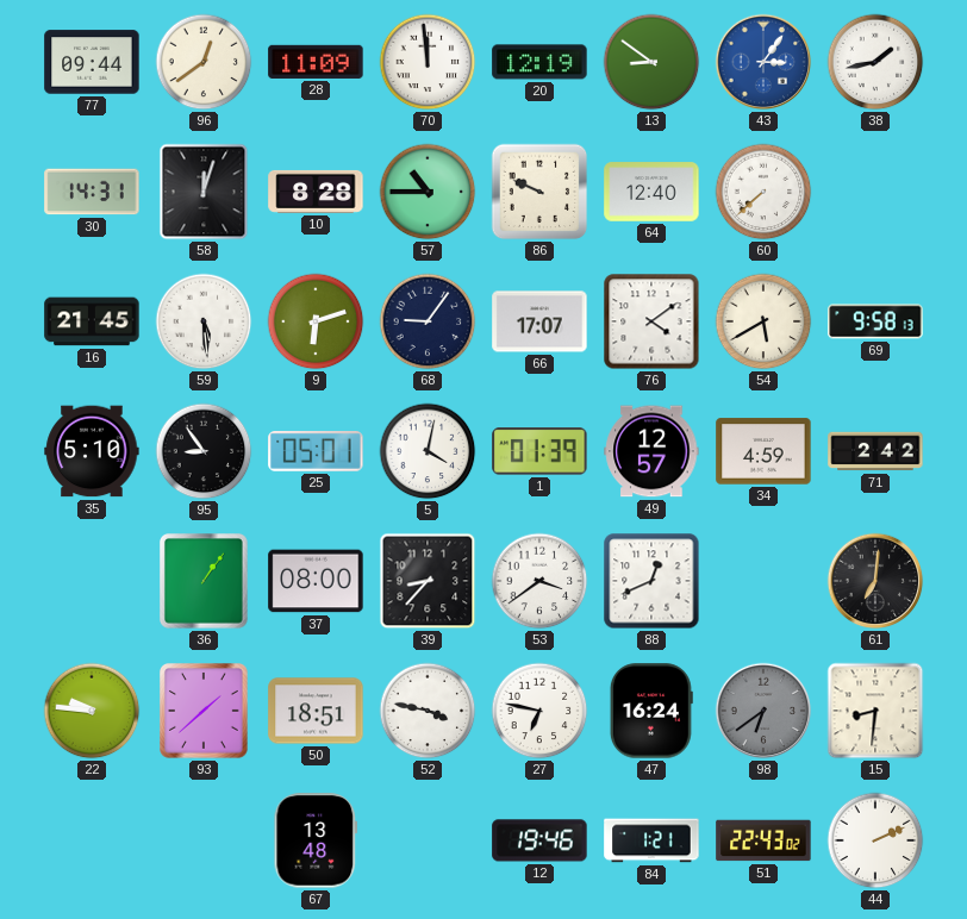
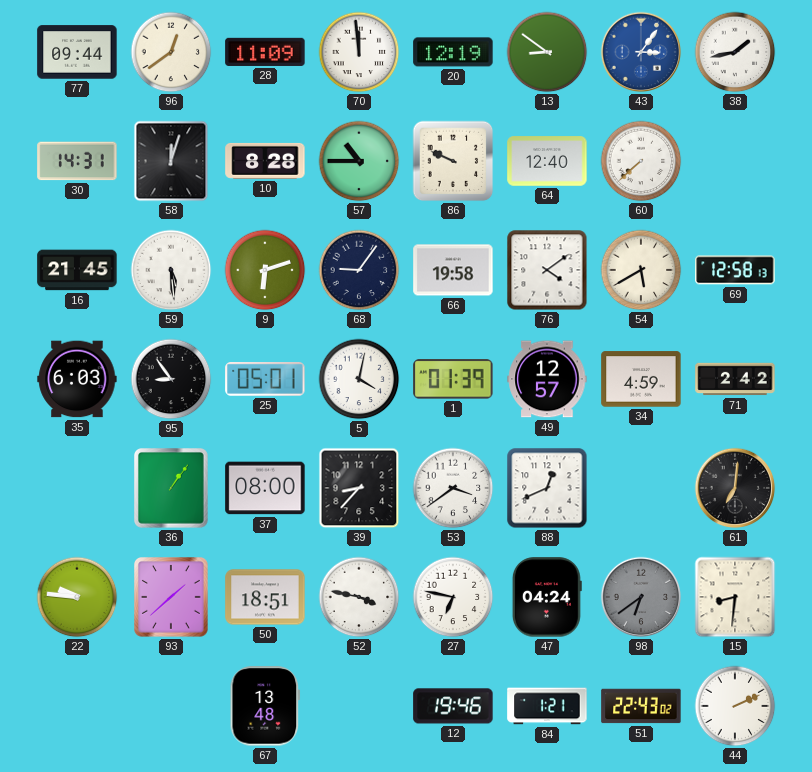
66: 17:07 -> 19:58 (453, 270)
69: 9:58 -> 12:58 (735, 270)
35: 5:10 -> 6:03 (77, 379)
47: 16:24 -> 04:24 (547, 597)
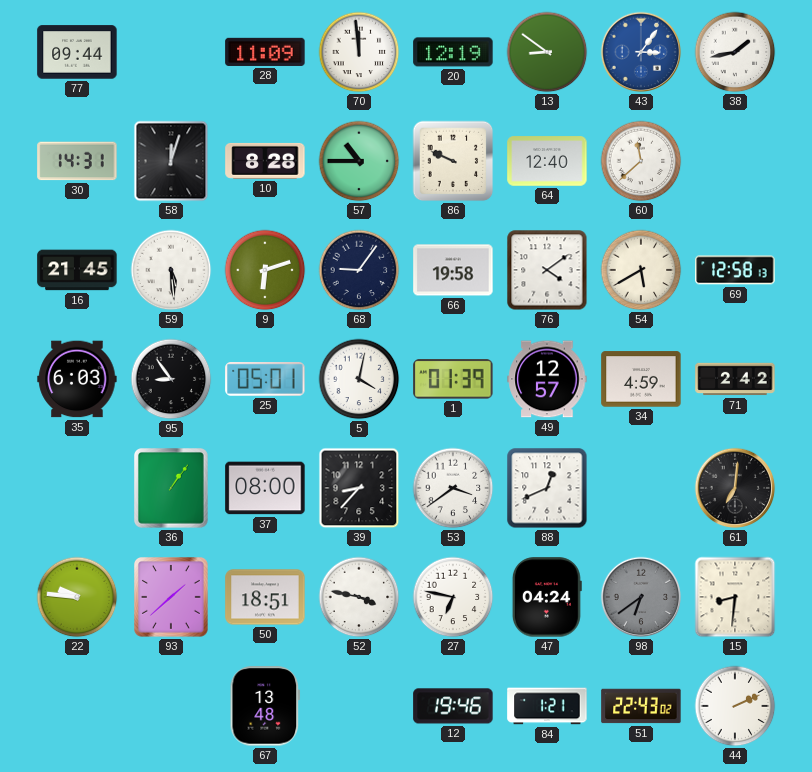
96: 12:39 -> none (171, 52)
60: 7:38 -> 11:38 (641, 161)
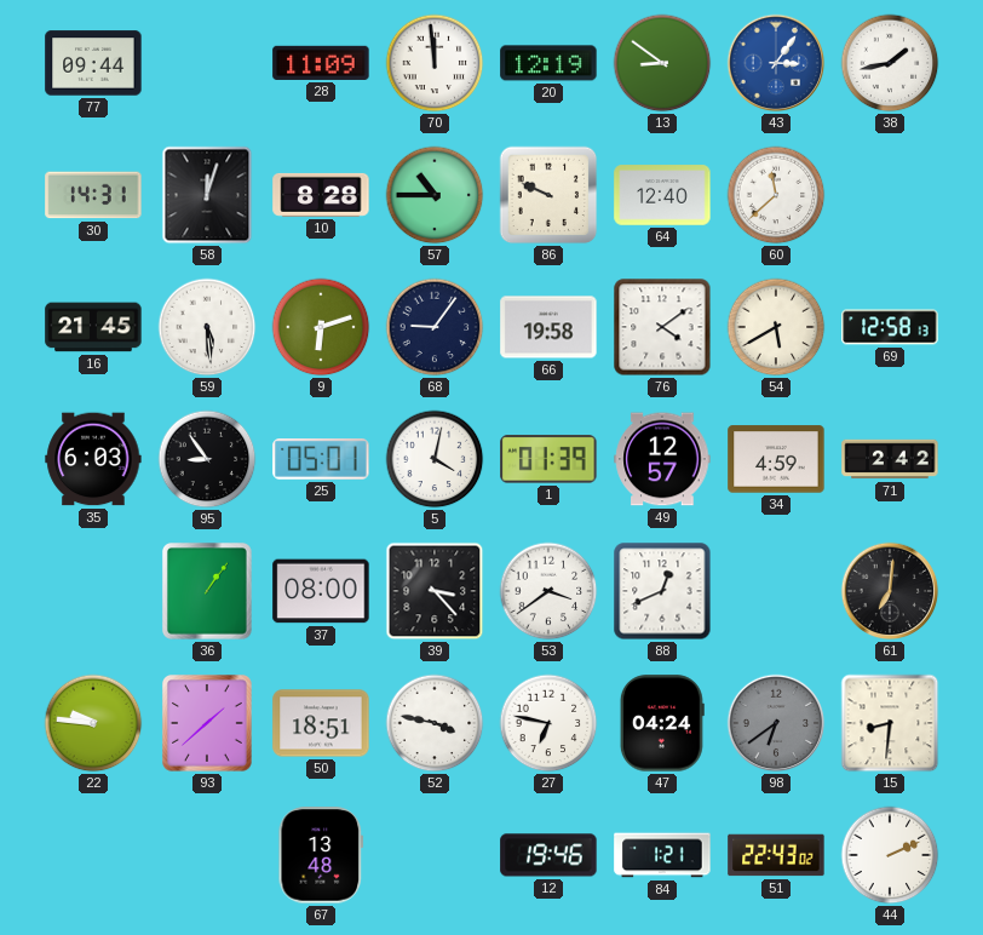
39: 8:37 -> 3:23 (435, 591)
